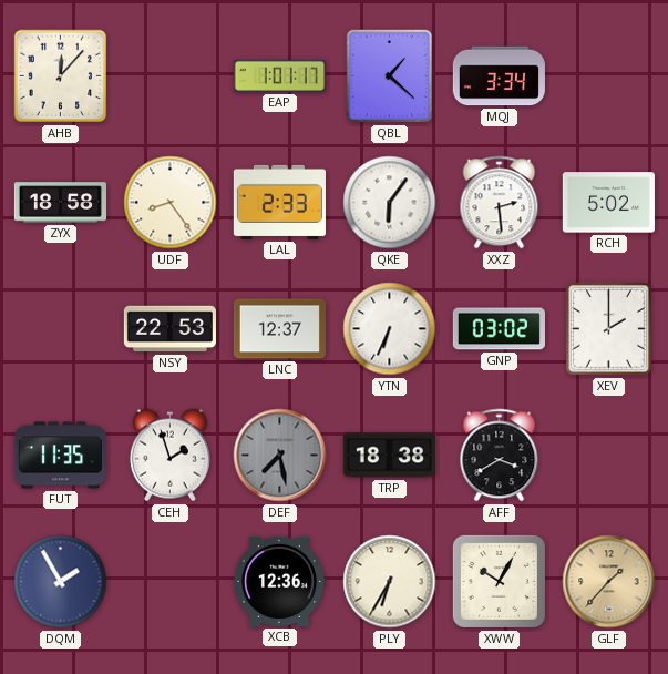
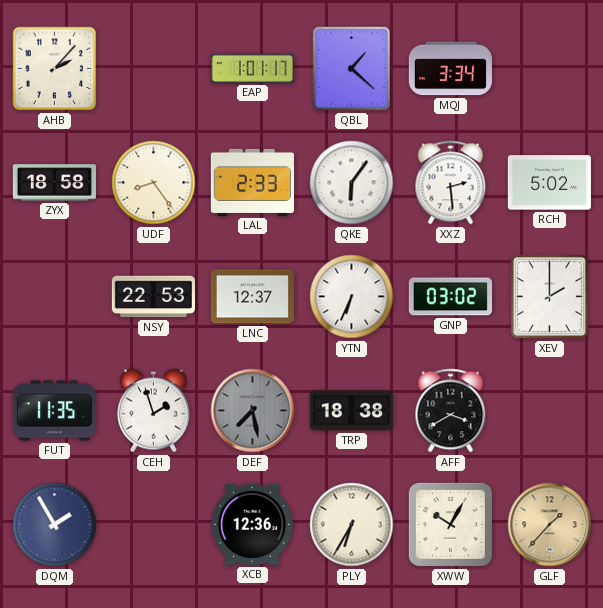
AHB: 12:07 -> 2:07 (55, 69)
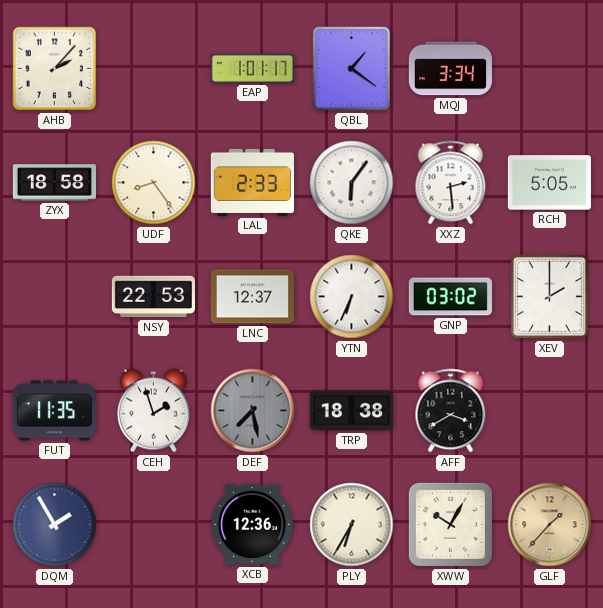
QBL: 1:22 -> 1:21 (352, 69)
RCH: 5:02 -> 5:05 (549, 183)
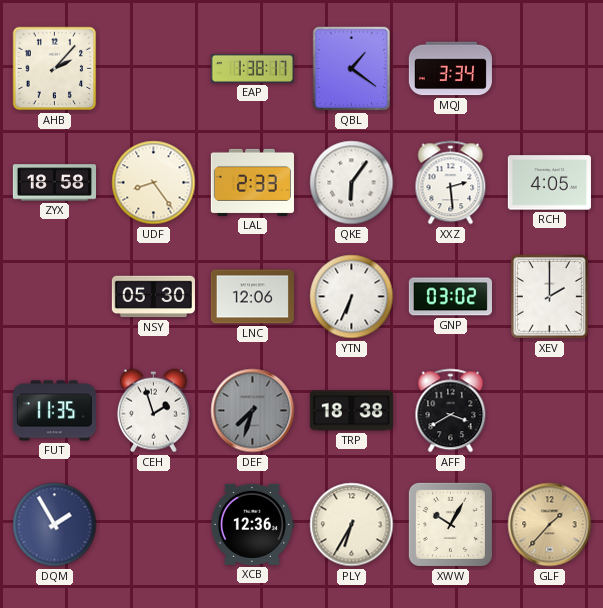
EAP: 1:01 -> 1:38 (252, 68)
RCH: 5:05 -> 4:05 (549, 183)
NSY: 22:53 -> 05:30 (153, 297)
LNC: 12:37 -> 12:06 (252, 297)
DEF: 7:28 -> 7:33 (253, 411)
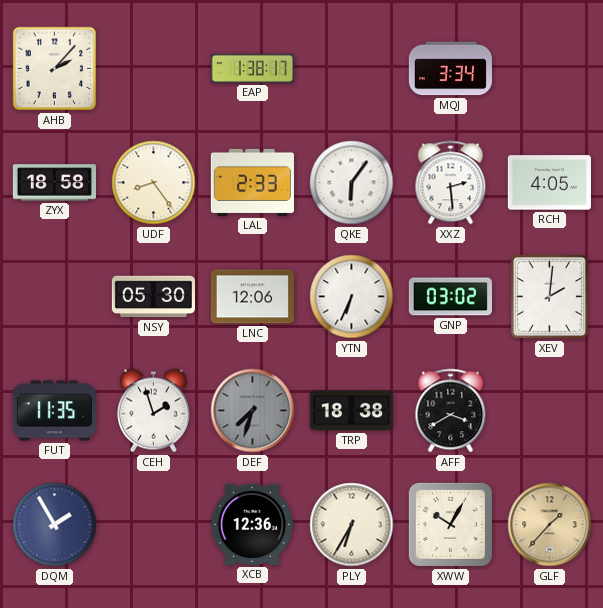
QBL: 1:21 -> none (352, 69)
XEV: 2:00 -> 2:01 (549, 297)
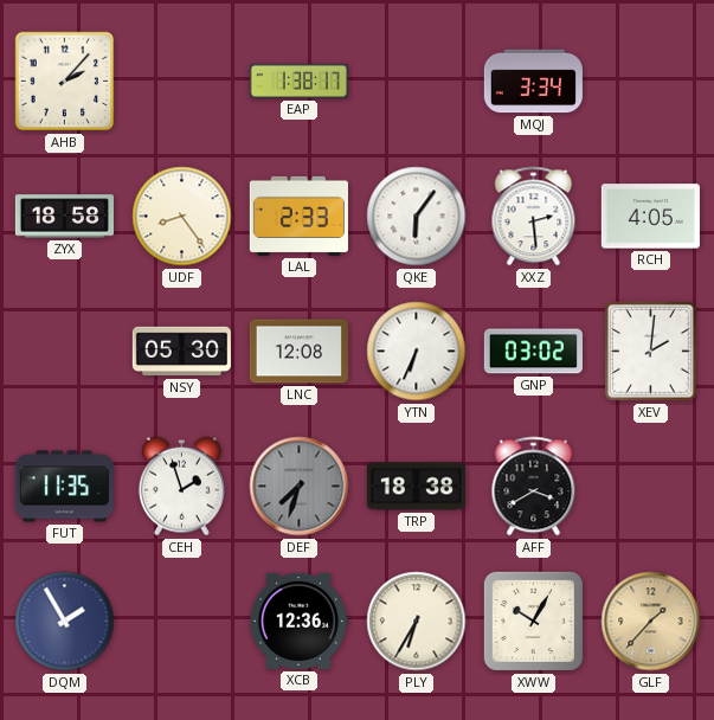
LNC: 12:06 -> 12:08 (298, 352)
